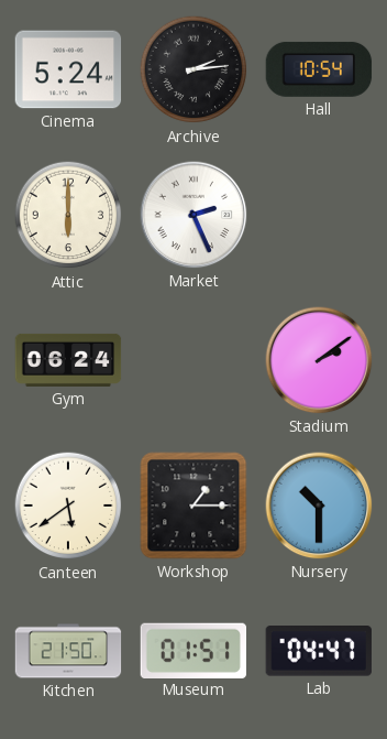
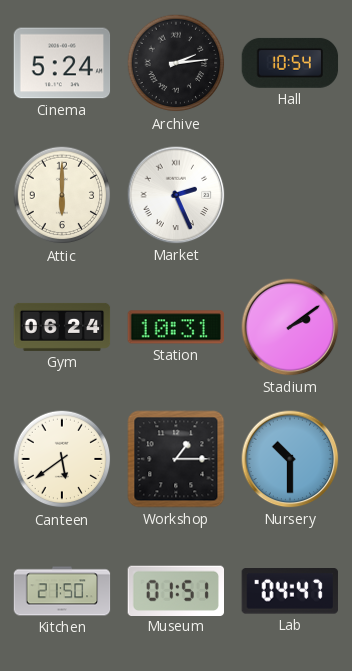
Station: none -> 10:31 (175, 327)
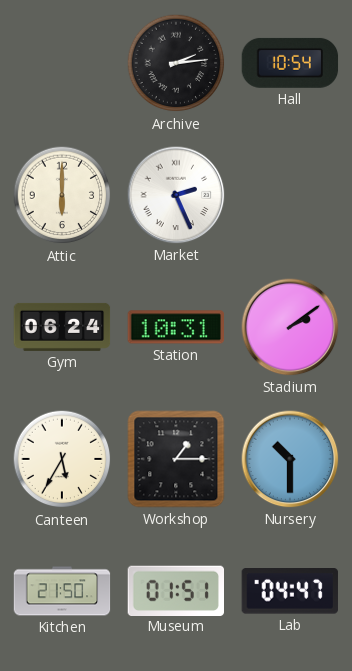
Cinema: 5:24 -> none (62, 63)
Canteen: 5:39 -> 5:35 (62, 459)
